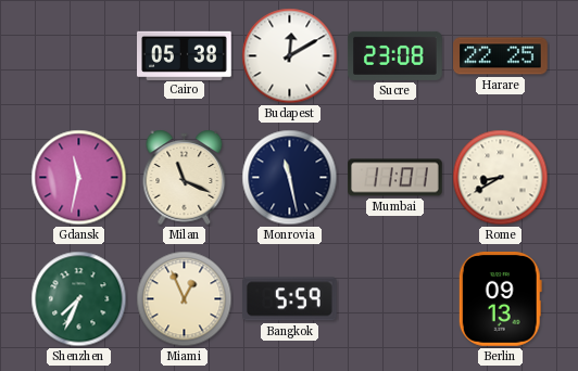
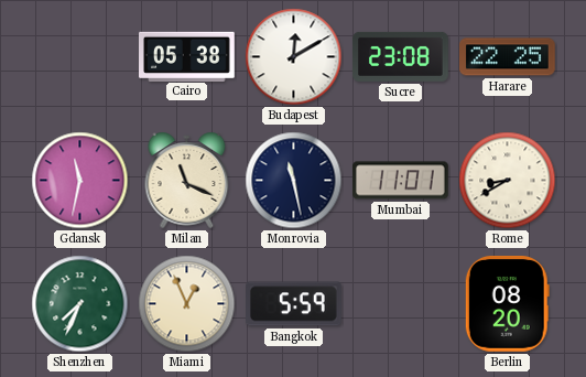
Berlin: 09:13 -> 08:20 (507, 304)
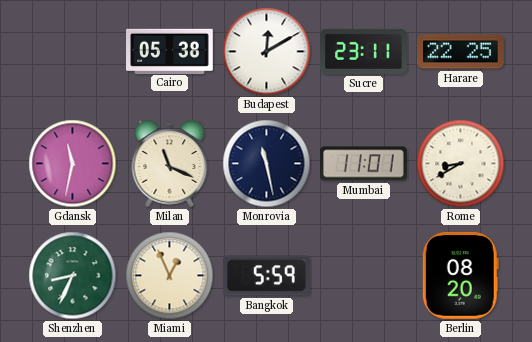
Sucre: 23:08 -> 23:11 (364, 51)
Shenzhen: 7:34 -> 8:34 (73, 276)
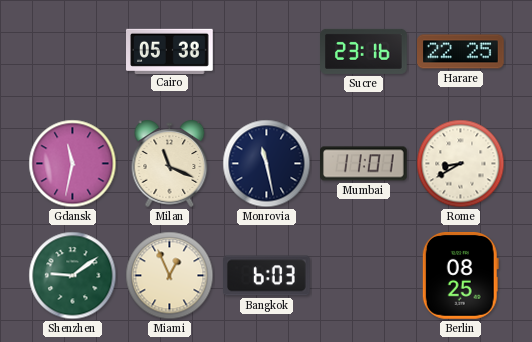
Budapest: 12:10 -> none (267, 52)
Sucre: 23:11 -> 23:16 (364, 51)
Shenzhen: 8:34 -> 9:09 (73, 276)
Bangkok: 5:59 -> 6:03 (267, 276)
Berlin: 08:20 -> 08:25 (460, 276)
